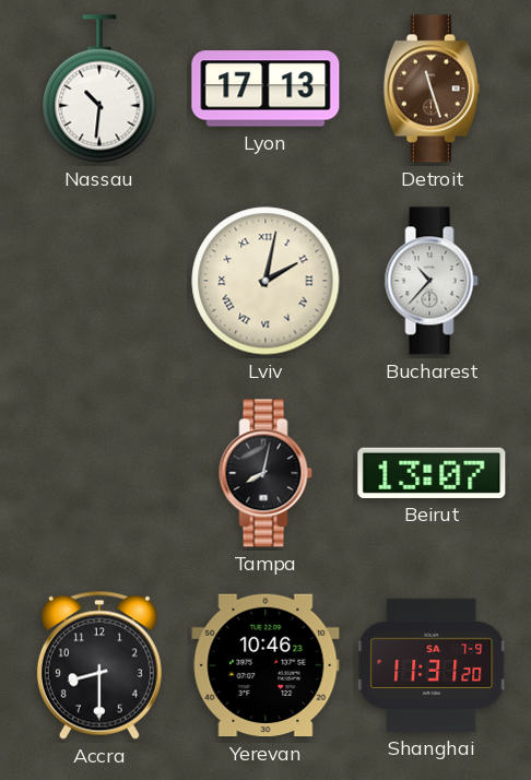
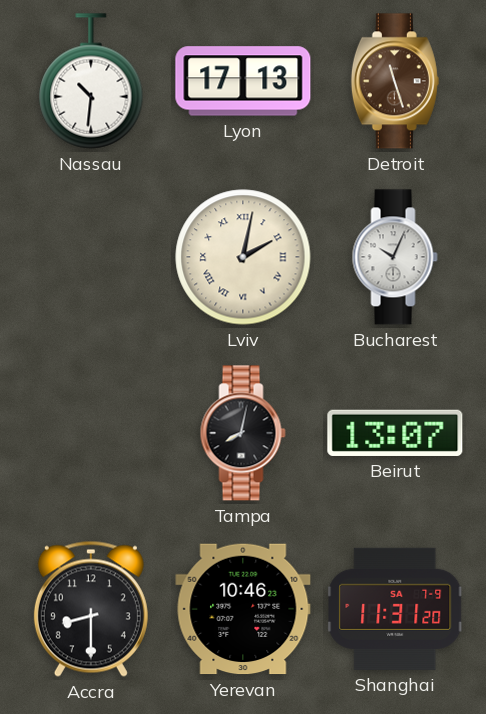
Bucharest: 10:37 -> 10:04 (395, 257)
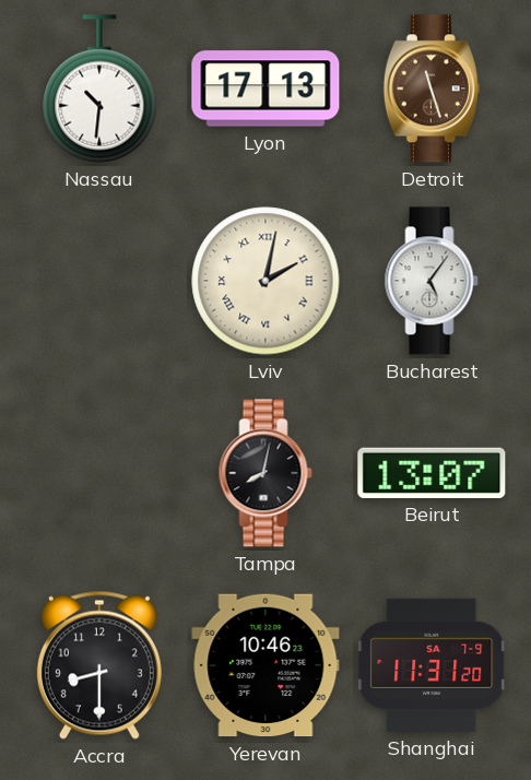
Bucharest: 10:04 -> 5:06 (432, 281)
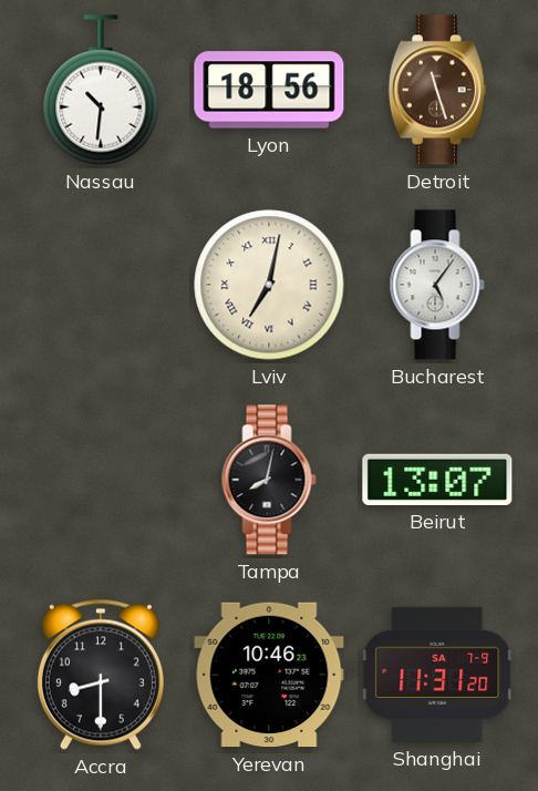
Lyon: 17:13 -> 18:56 (269, 90)
Lviv: 2:02 -> 7:02 (269, 285)
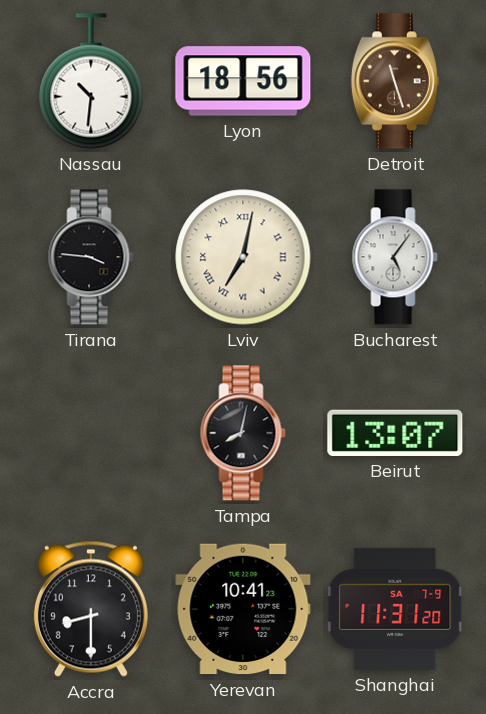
Tirana: none -> 3:46 (91, 257)
Yerevan: 10:46 -> 10:41 (243, 609)
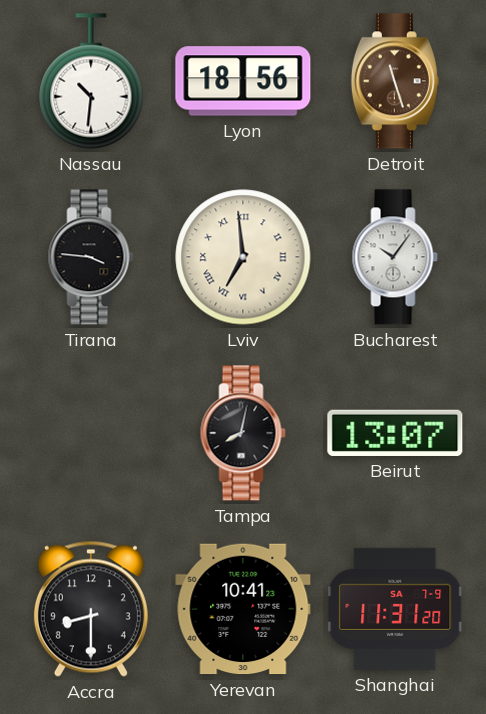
Lviv: 7:02 -> 6:59 (243, 257)
Bucharest: 5:06 -> 10:06 (395, 257)
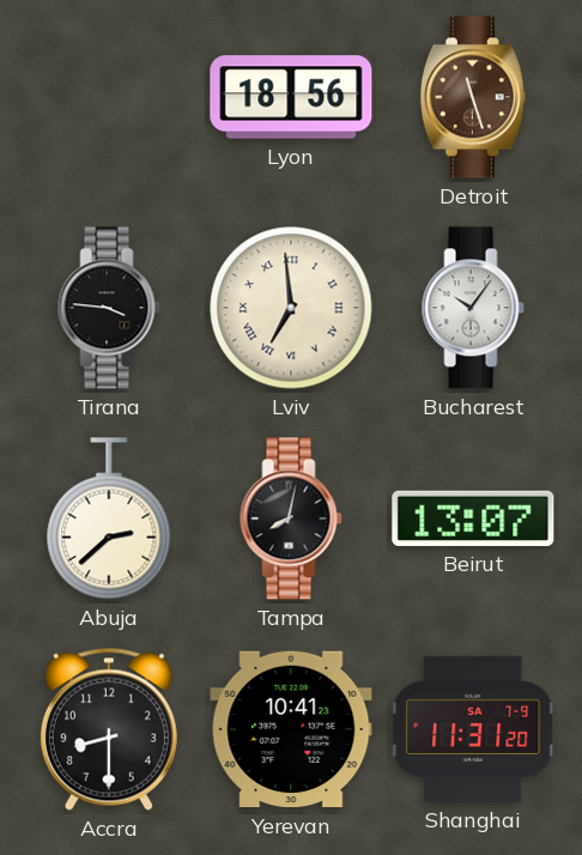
Nassau: 10:31 -> none (91, 81)
Abuja: none -> 2:38 (109, 519)
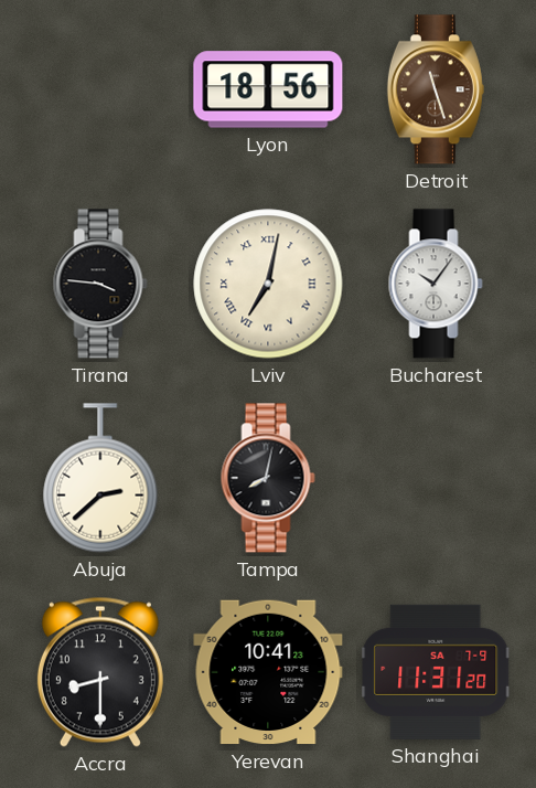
Lviv: 6:59 -> 7:02 (268, 284)
Beirut: 13:07 -> none (473, 519)
